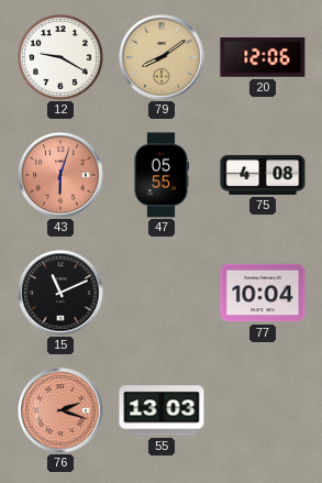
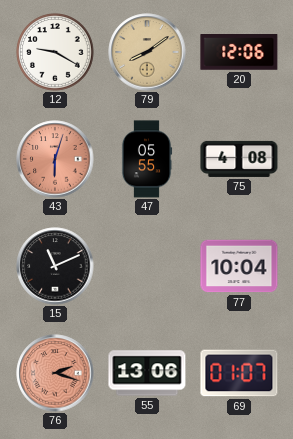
55: 13:03 -> 13:06 (147, 373)
69: none -> 01:07 (239, 373)
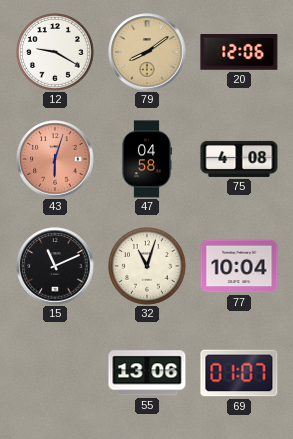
47: 05:55 -> 04:58 (147, 159)
32: none -> 11:03 (148, 267)
76: 2:18 -> none (55, 373)
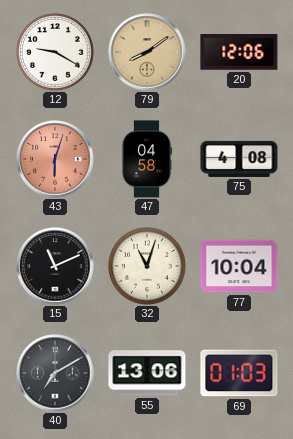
40: none -> 7:10 (55, 373)
69: 01:07 -> 01:03 (239, 373)
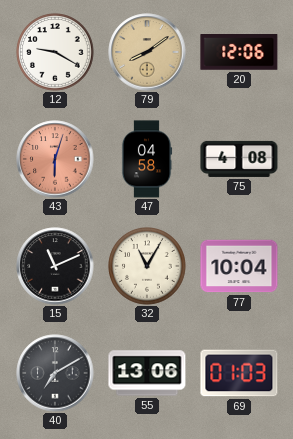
32: 11:03 -> 11:05 (148, 267)
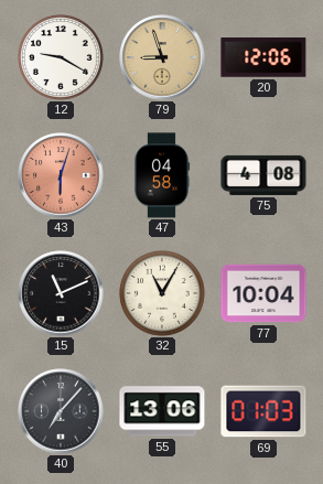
79: 8:09 -> 8:57 (162, 57)
40: 7:10 -> 7:07 (61, 411)
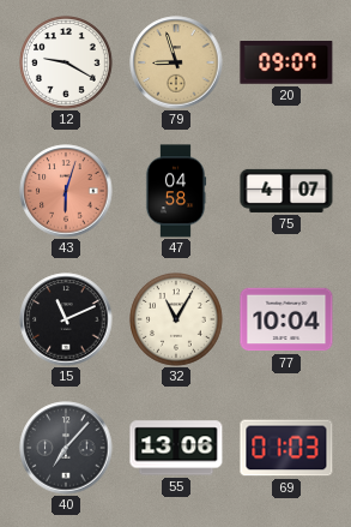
20: 12:06 -> 09:07 (286, 62)
75: 4:08 -> 4:07 (286, 191)
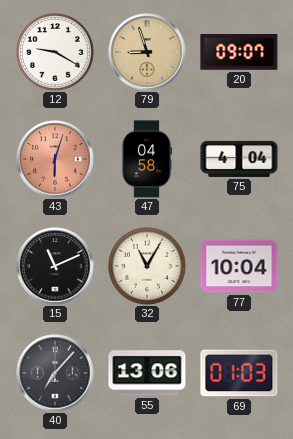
75: 4:07 -> 4:04 (239, 159)
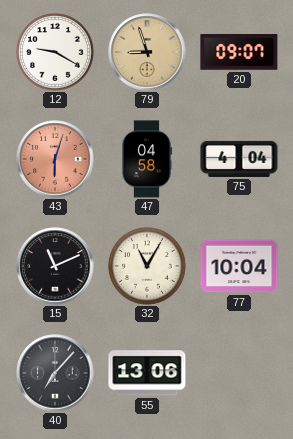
69: 01:03 -> none (239, 373)
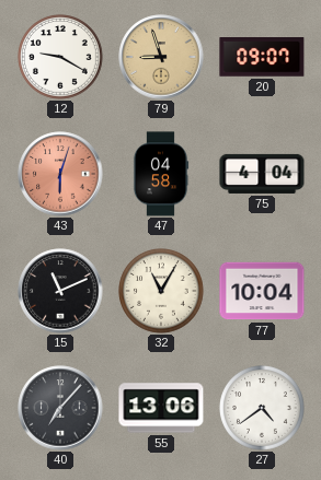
27: none -> 4:39 (263, 409)
